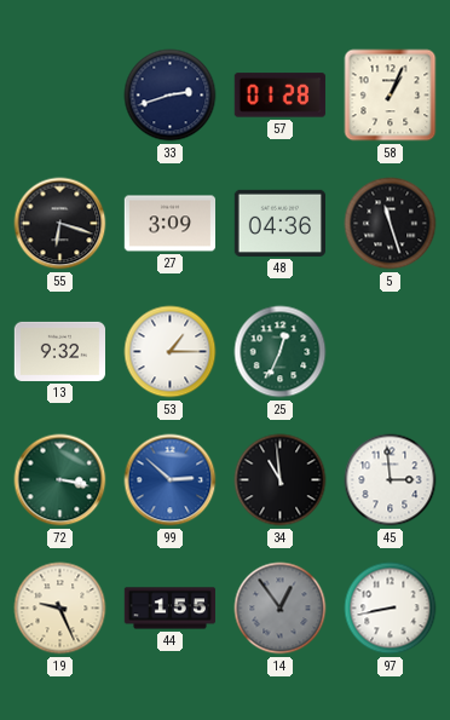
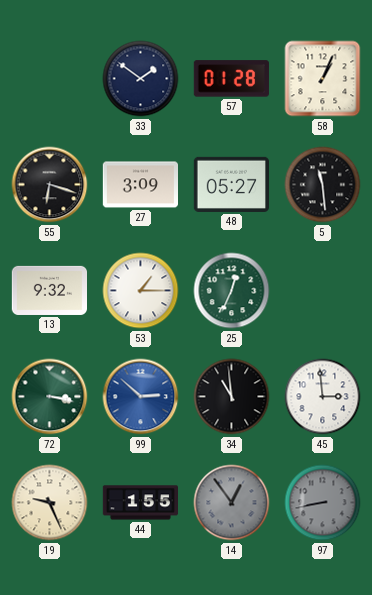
33: 2:42 -> 1:51 (141, 79)
48: 04:36 -> 05:27 (231, 184)
5: 11:27 -> 11:29 (323, 185)
97 dial: white -> grey (323, 503)
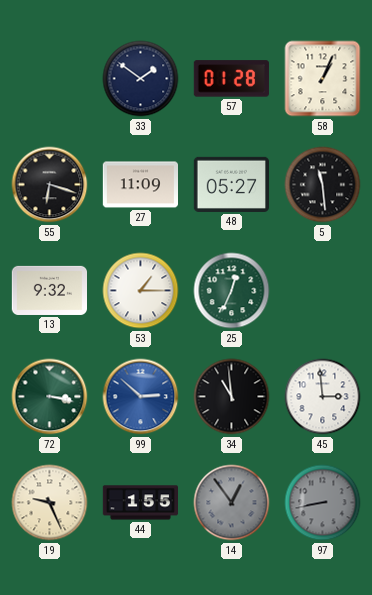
27: 3:09 -> 11:09 (140, 185)
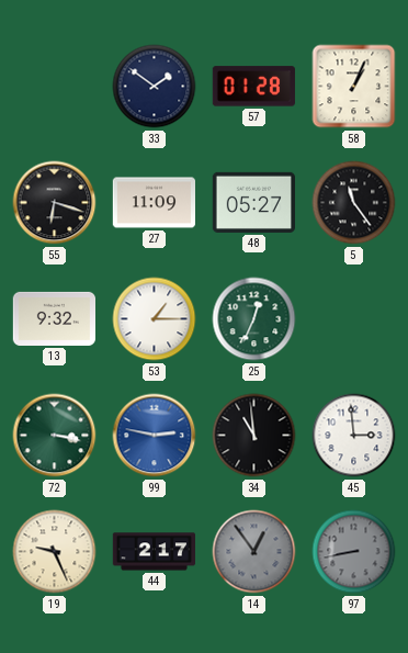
5: 11:29 -> 11:24 (354, 203)
99: 2:52 -> 2:47 (155, 436)
44: 1:55 -> 2:17 (154, 552)
